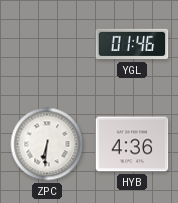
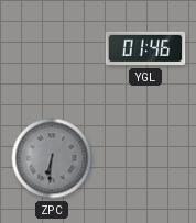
ZPC dial: white -> grey (52, 158)
HYB: 4:36 -> none (132, 144)
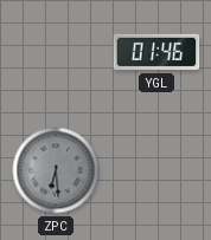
ZPC: 6:31 -> 6:29 (56, 170)
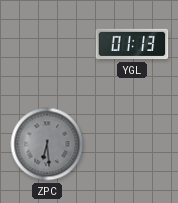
YGL: 01:46 -> 01:13 (132, 44)
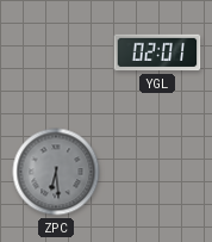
YGL: 01:13 -> 02:01 (157, 52)
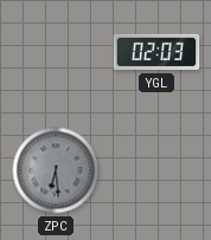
YGL: 02:01 -> 02:03 (156, 52)
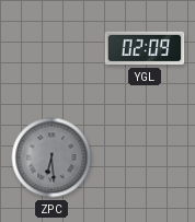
YGL: 02:03 -> 02:09 (145, 48)
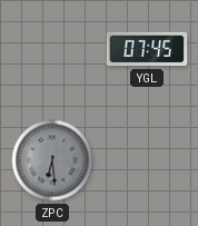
YGL: 02:09 -> 07:45 (147, 49)
